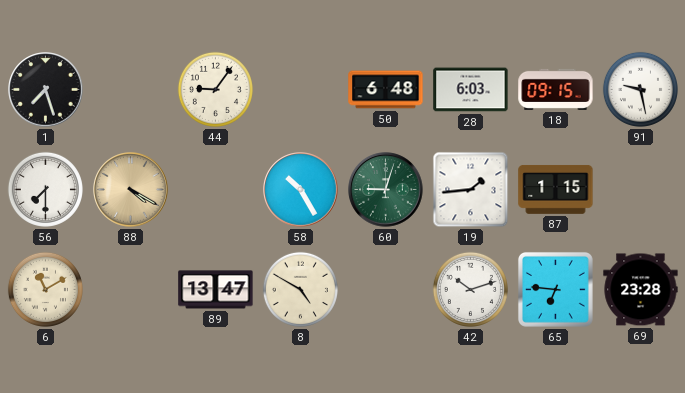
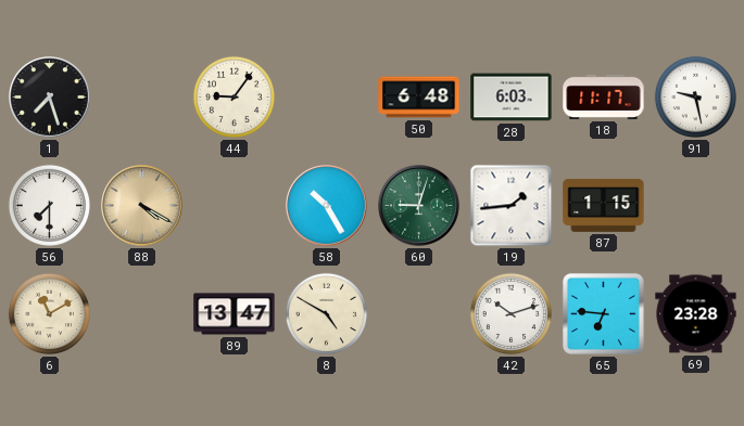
18: 09:15 -> 11:17 (604, 96)
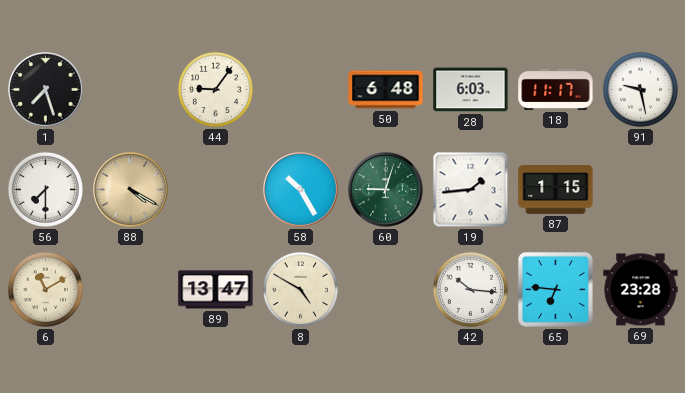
42: 10:12 -> 10:16 (470, 289)
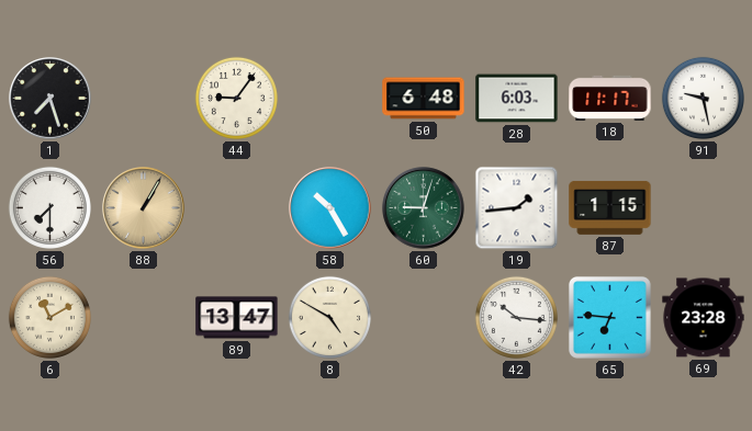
88: 4:20 -> 1:05 (144, 208)
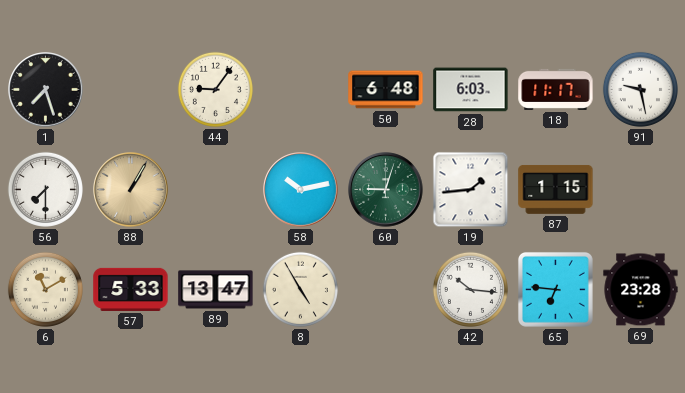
58: 10:25 -> 10:13 (301, 190)
57: none -> 5:33 (131, 289)
8: 4:50 -> 4:55 (300, 289)
